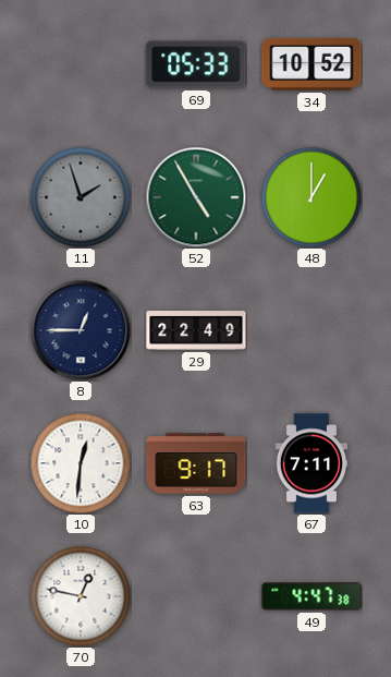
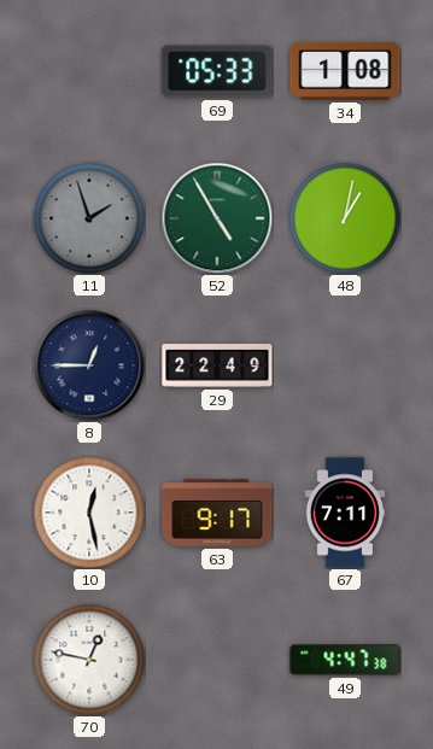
34: 10:52 -> 1:08 (345, 71)
48: 1:00 -> 1:02 (345, 218)
10: 12:31 -> 12:28 (89, 513)
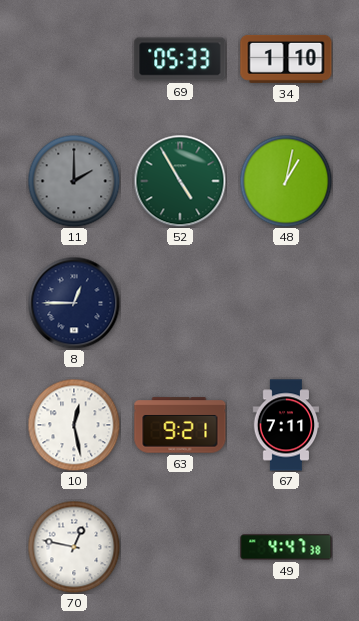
34: 1:08 -> 1:10 (286, 59)
11: 1:57 -> 2:00 (74, 181)
29: 22:49 -> none (217, 367)
63: 9:17 -> 9:21 (180, 425)
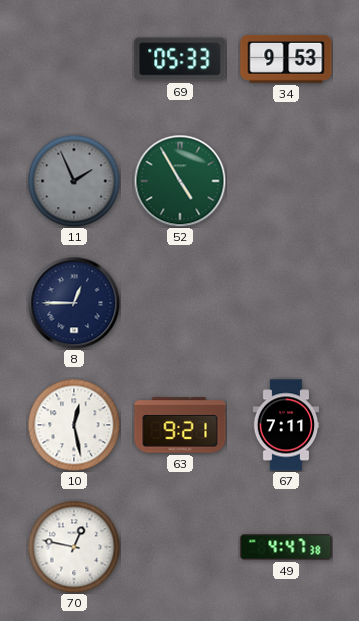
34: 1:10 -> 9:53 (286, 59)
11: 2:00 -> 1:56 (74, 181)
48: 1:02 -> none (286, 181)
